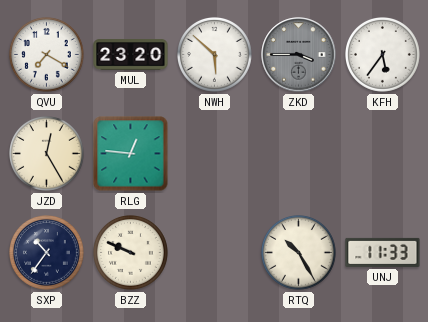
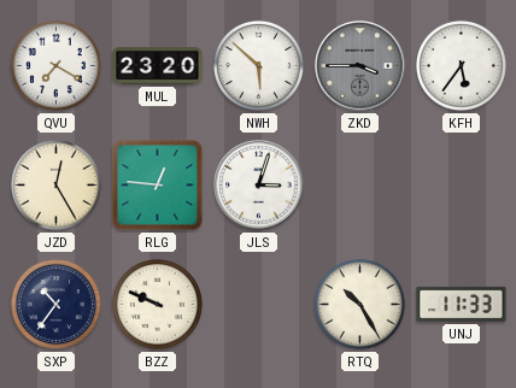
JLS: none -> 3:03 (259, 186)
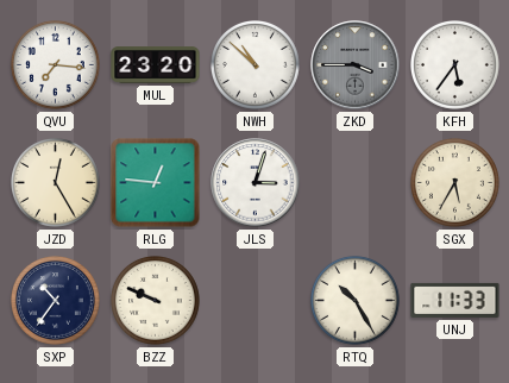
QVU: 7:20 -> 7:16 (56, 65)
NWH: 5:52 -> 10:52 (256, 65)
SGX: none -> 5:35 (455, 183)
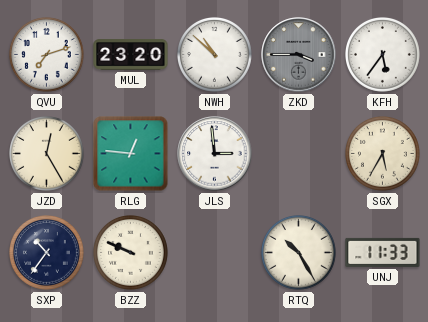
QVU: 7:16 -> 7:12 (47, 55)
JLS: 3:03 -> 2:59 (215, 154)
